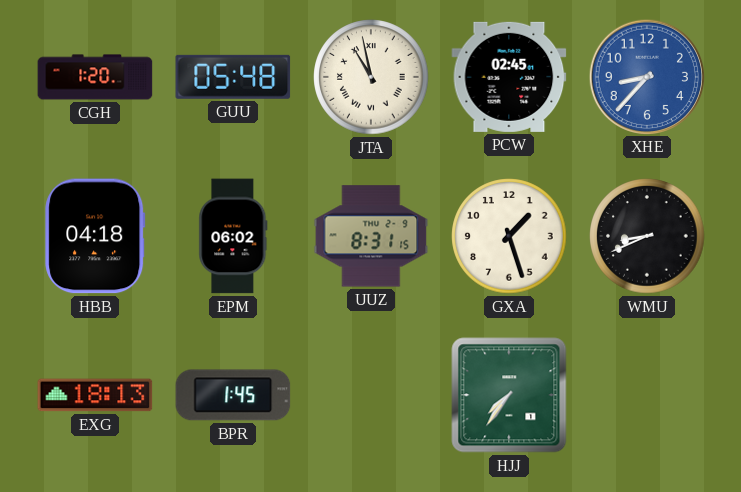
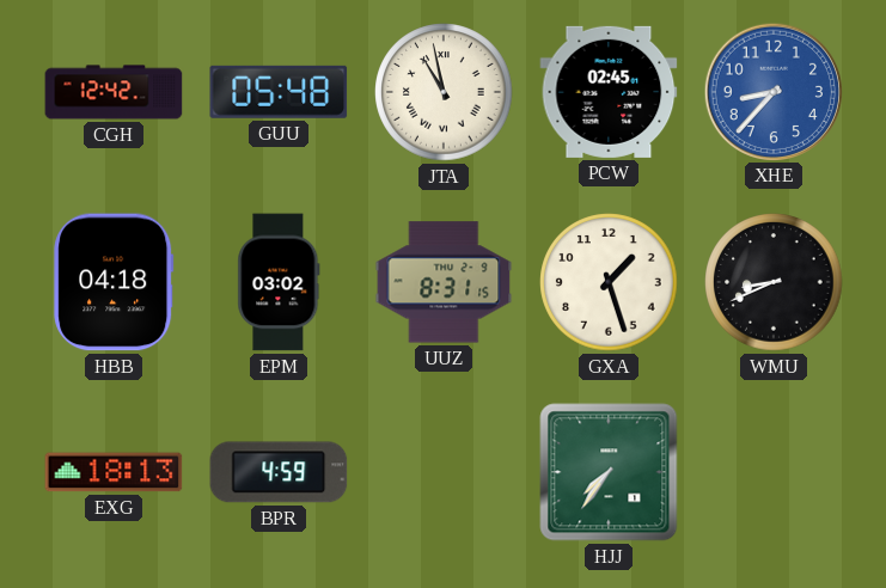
CGH: 1:20 -> 12:42 (114, 92)
EPM: 06:02 -> 03:02 (279, 282)
BPR: 1:45 -> 4:59 (279, 472)
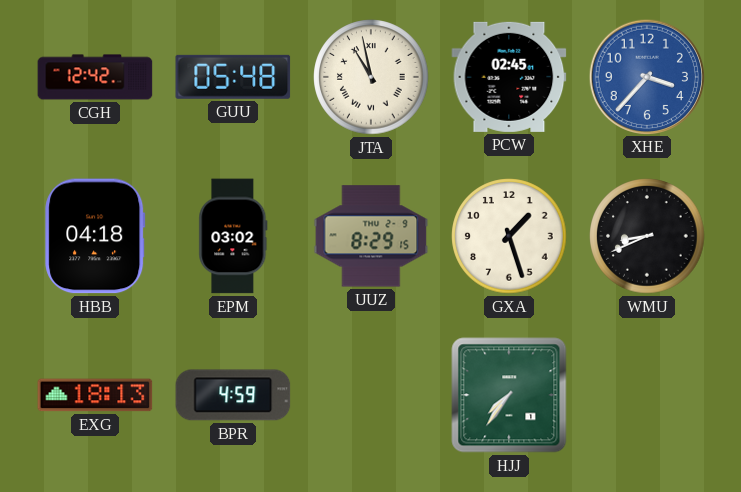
XHE: 8:37 -> 3:37 (646, 76)
UUZ: 8:31 -> 8:29 (371, 236)
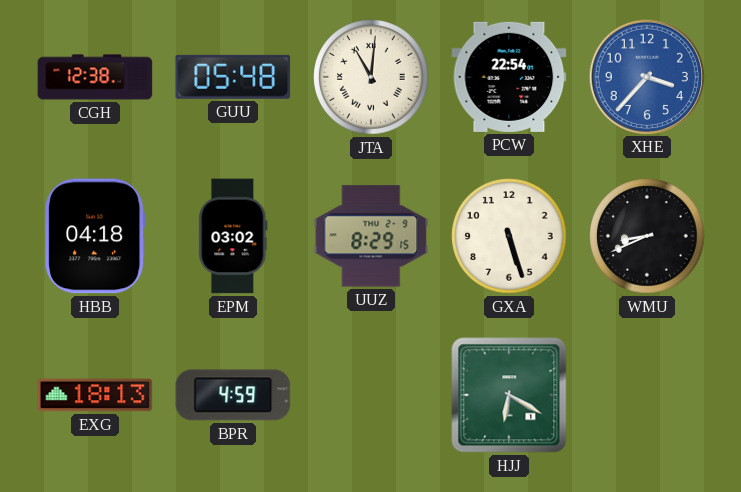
CGH: 12:42 -> 12:38 (95, 77)
JTA: 10:58 -> 11:01 (371, 77)
PCW: 02:45 -> 22:54 (509, 77)
GXA: 1:27 -> 5:27 (509, 236)
HJJ: 7:36 -> 6:20 (509, 395)
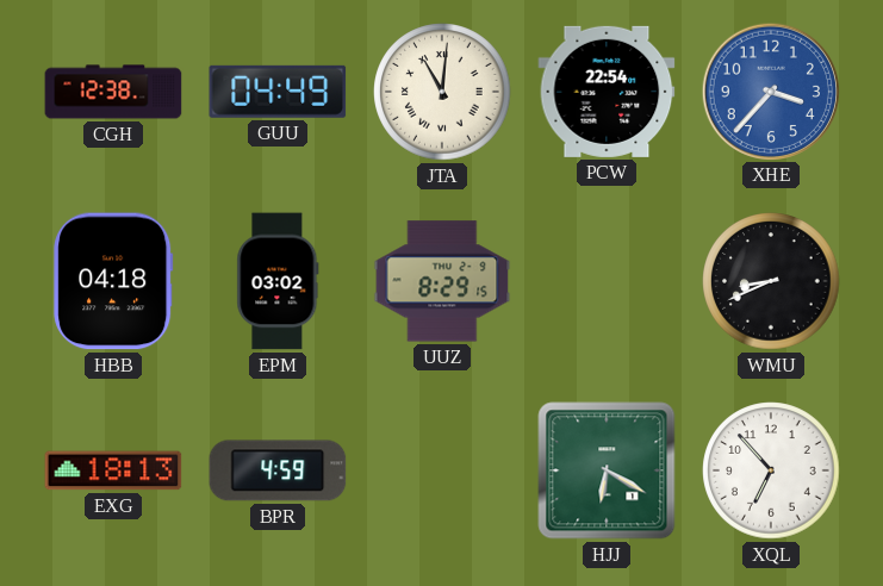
GUU: 05:48 -> 04:49 (278, 92)
GXA: 5:27 -> none (509, 236)
XQL: none -> 6:53 (771, 470)
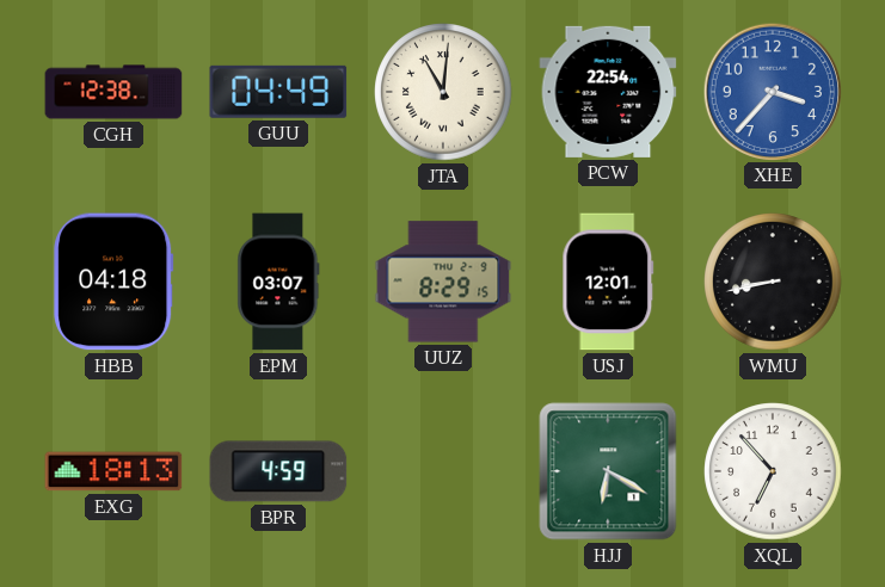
EPM: 03:02 -> 03:07 (278, 282)
USJ: none -> 12:01 (608, 282)
WMU: 8:41 -> 8:43 (773, 282)
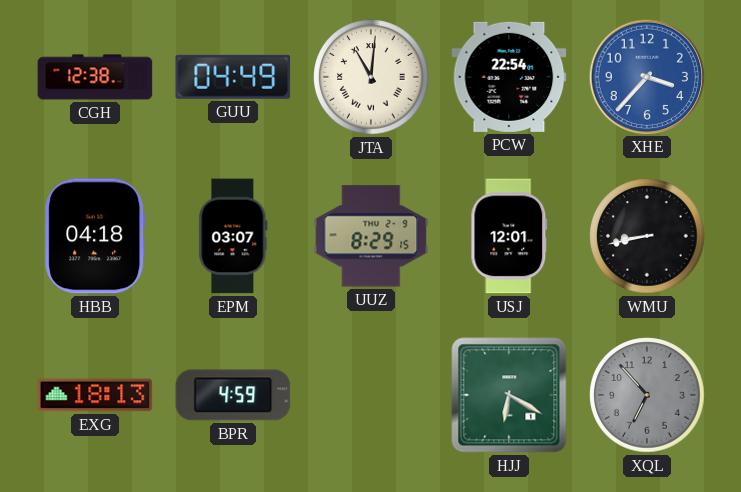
XQL dial: white -> grey (647, 395)
